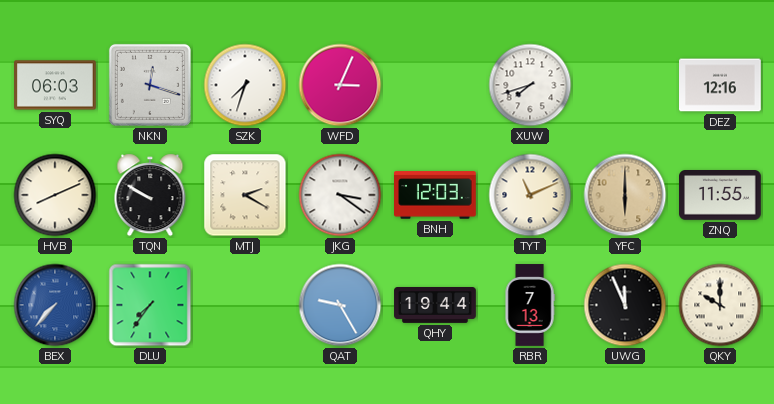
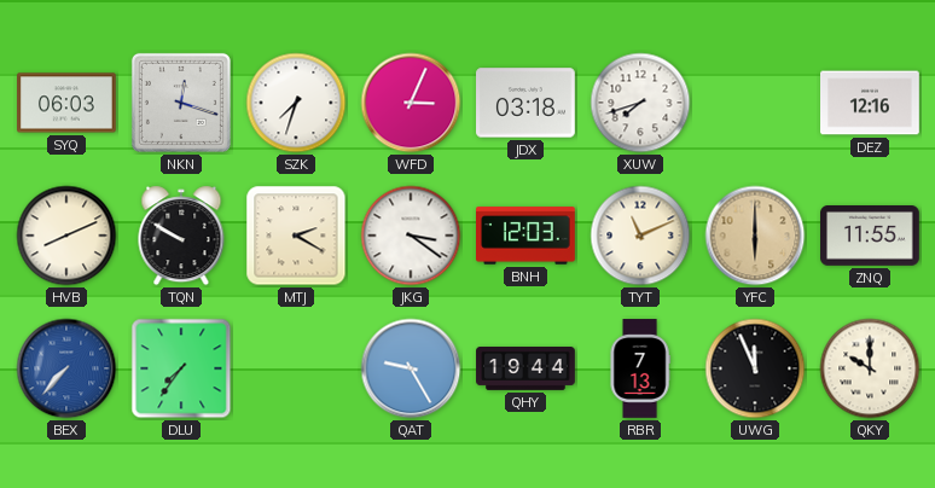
JDX: none -> 03:18 (527, 103)
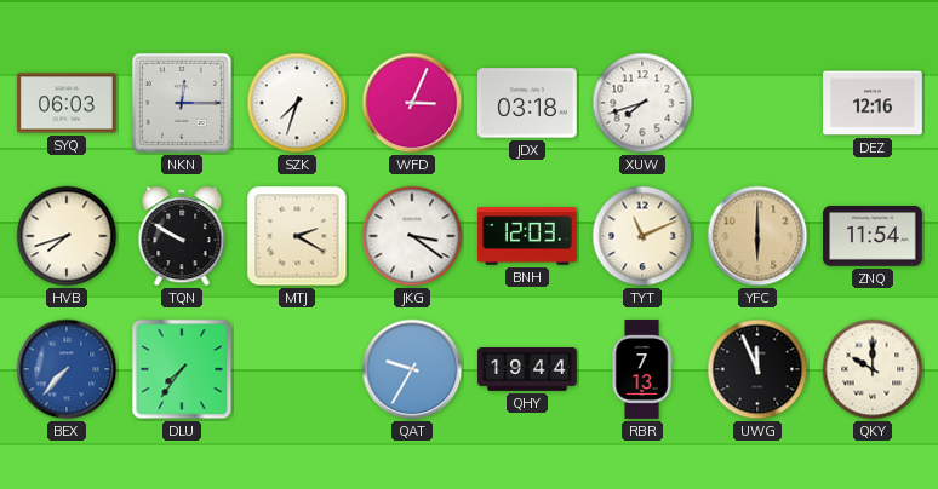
NKN: 12:18 -> 12:15 (182, 103)
HVB: 8:11 -> 7:42 (67, 236)
ZNQ: 11:55 -> 11:54 (874, 237)
QAT: 9:25 -> 9:35 (412, 369)
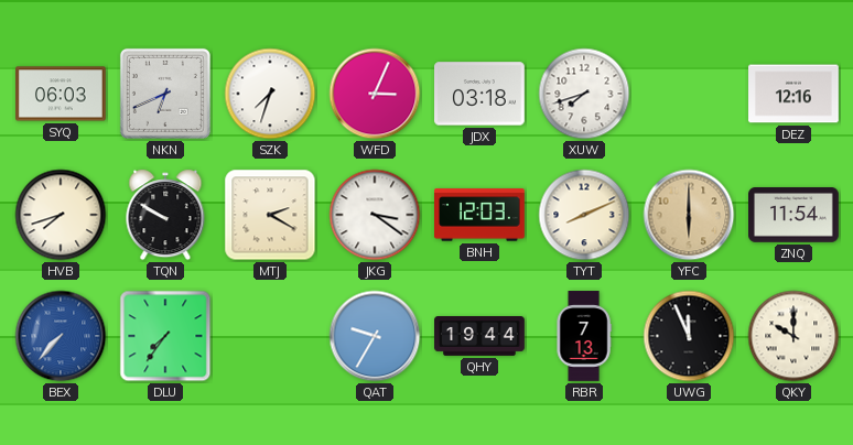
NKN: 12:15 -> 6:41 (165, 94)
TYT: 11:11 -> 8:11 (584, 215)
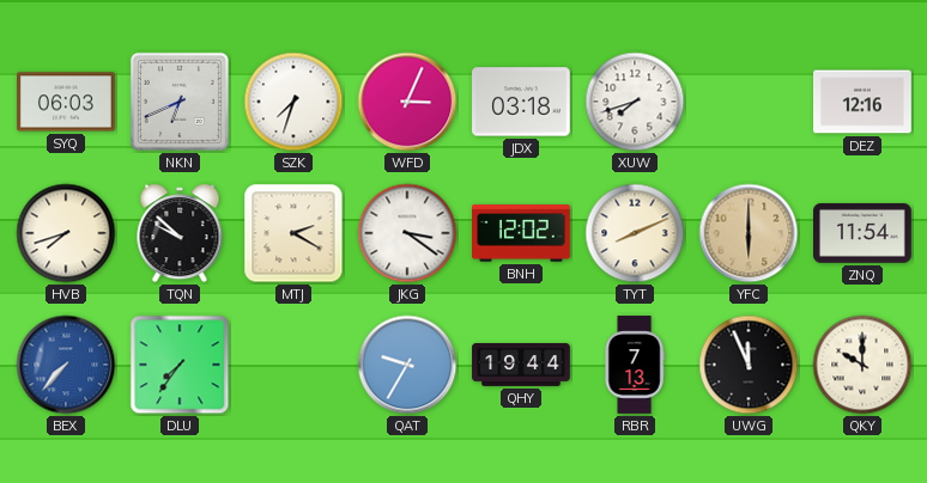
TQN: 9:50 -> 9:52 (180, 233)
BNH: 12:03 -> 12:02 (522, 233)
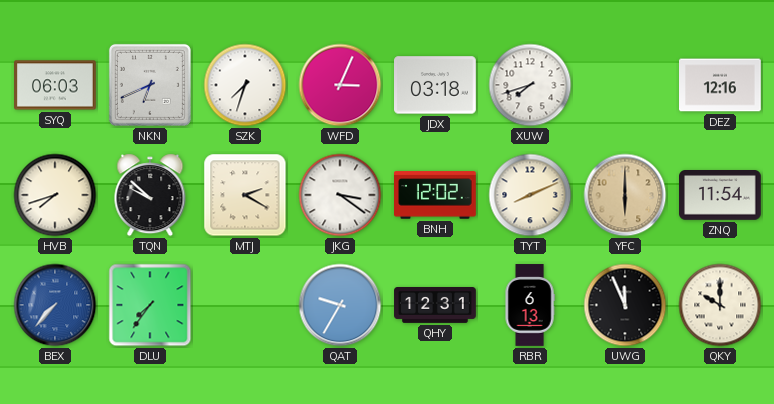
QHY: 19:44 -> 12:31 (435, 306)
RBR: 7:13 -> 6:13 (530, 305)
